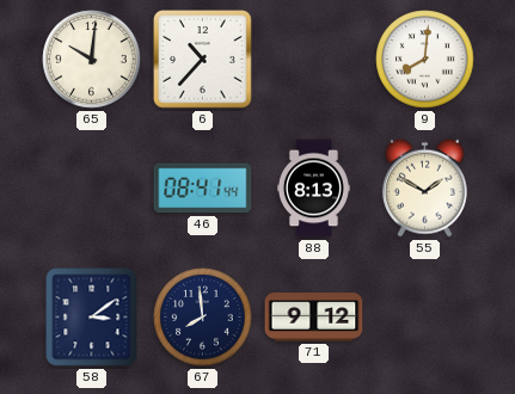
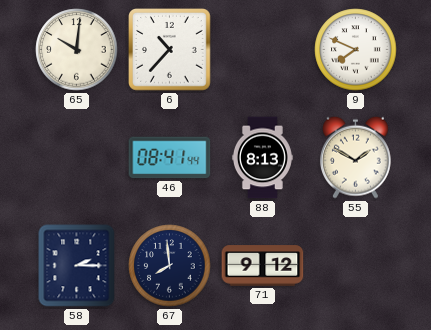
9: 8:01 -> 7:49 (356, 50)
58: 3:09 -> 2:15 (77, 266)
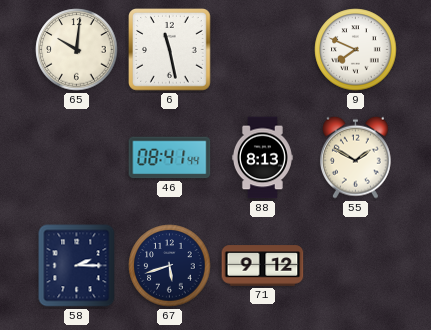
6: 10:37 -> 11:28 (170, 50)
67: 7:59 -> 5:42 (170, 266)
